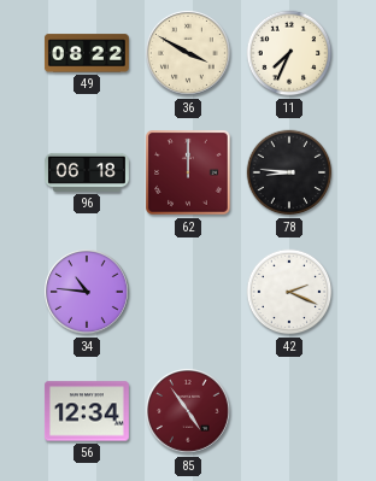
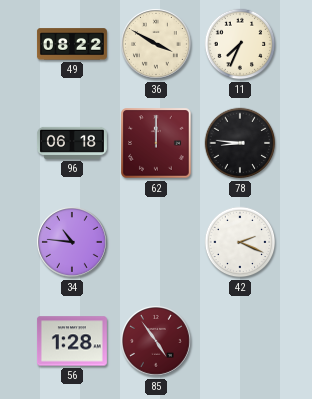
56: 12:34 -> 1:28 (72, 341)
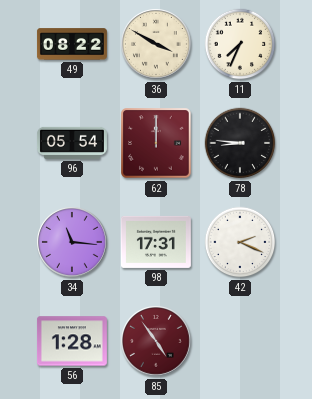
96: 06:18 -> 05:54 (72, 143)
34: 10:46 -> 11:16 (73, 243)
98: none -> 17:31 (156, 242)
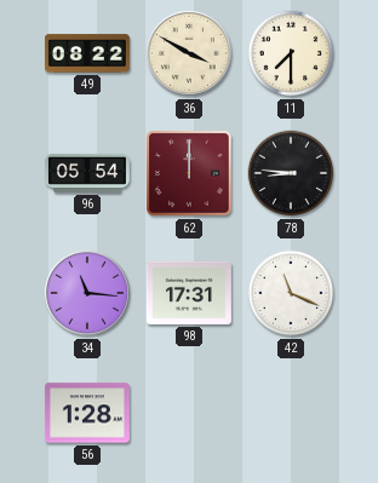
11: 7:34 -> 7:30 (291, 53)
42: 2:19 -> 11:19 (291, 293)
85: 4:54 -> none (157, 342)
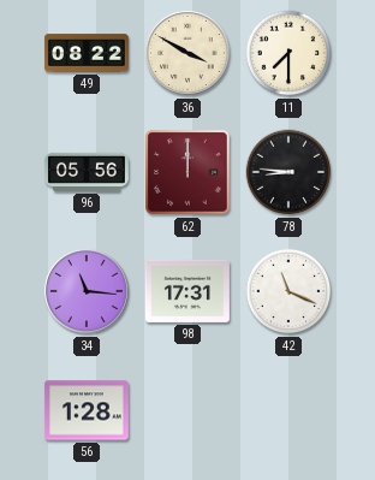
96: 05:54 -> 05:56 (87, 172)
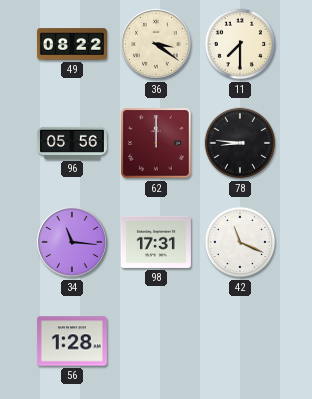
36: 3:50 -> 3:21 (157, 45)
